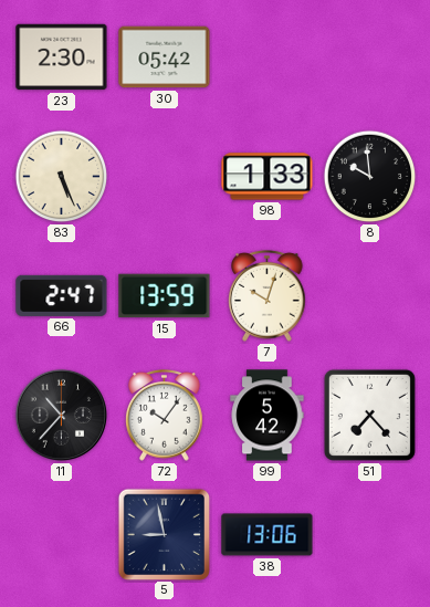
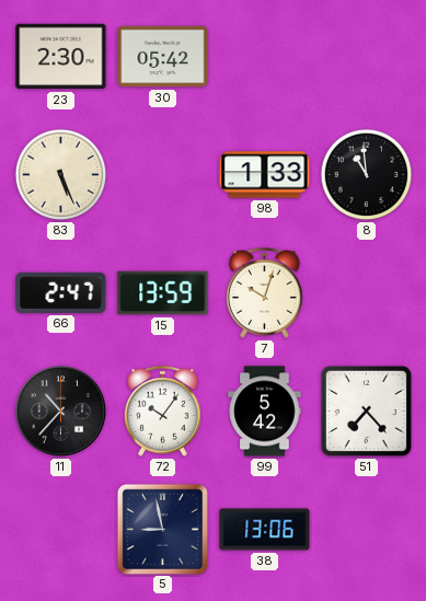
8: 9:59 -> 10:59 (367, 175)
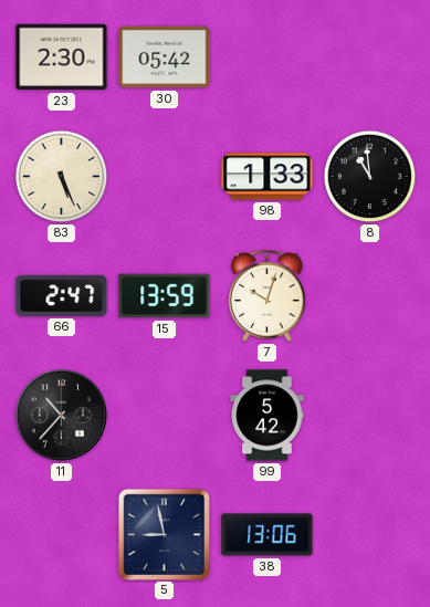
72: 10:06 -> none (163, 412)
51: 7:23 -> none (366, 411)
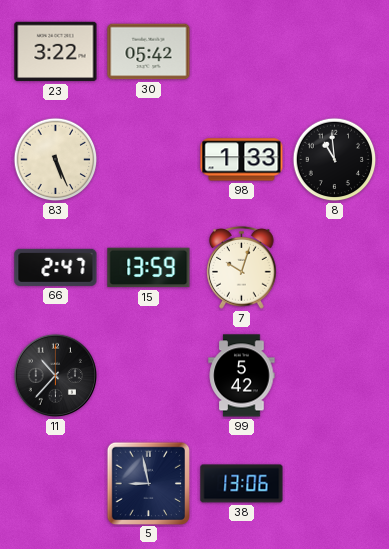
23: 2:30 -> 3:22 (56, 52)
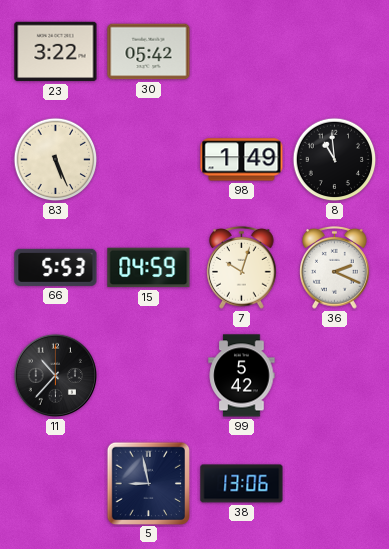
98: 1:33 -> 1:49 (242, 160)
66: 2:47 -> 5:53 (56, 267)
15: 13:59 -> 04:59 (149, 268)
36: none -> 2:19 (335, 268)
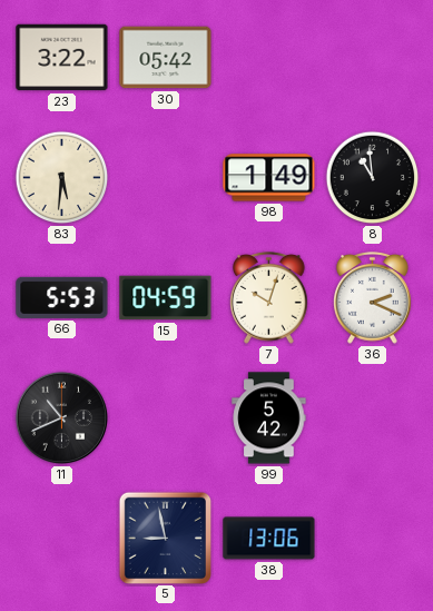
83: 5:26 -> 5:31 (62, 178)
11: 10:37 -> 10:41 (61, 417)
